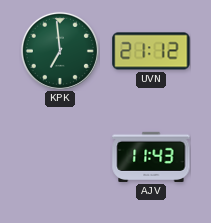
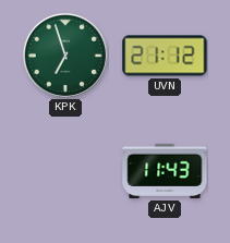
KPK: 6:59 -> 6:57 (65, 56)
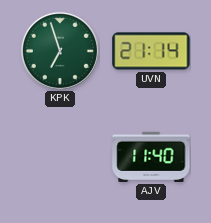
UVN: 21:12 -> 21:14 (151, 51)
AJV: 11:43 -> 11:40 (151, 157)
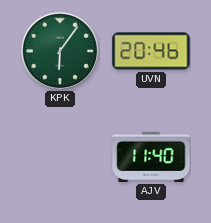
KPK: 6:57 -> 6:06 (60, 51)
UVN: 21:14 -> 20:46 (151, 51)
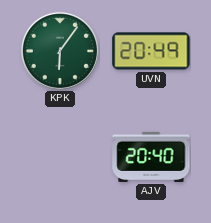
UVN: 20:46 -> 20:49 (151, 51)
AJV: 11:40 -> 20:40 (151, 157)
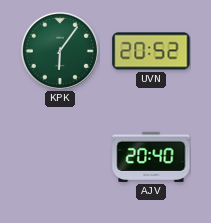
UVN: 20:49 -> 20:52 (151, 51)
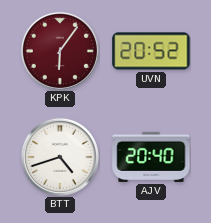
KPK dial: green -> burgundy (60, 51)
BTT: none -> 4:42 (60, 157)
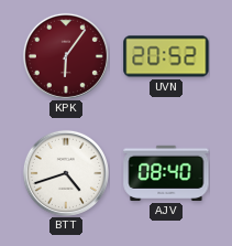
AJV: 20:40 -> 08:40 (166, 173)
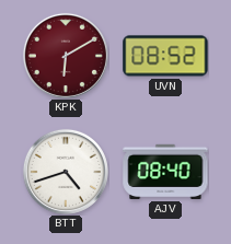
KPK: 6:06 -> 6:10 (66, 56)
UVN: 20:52 -> 08:52 (165, 56)
